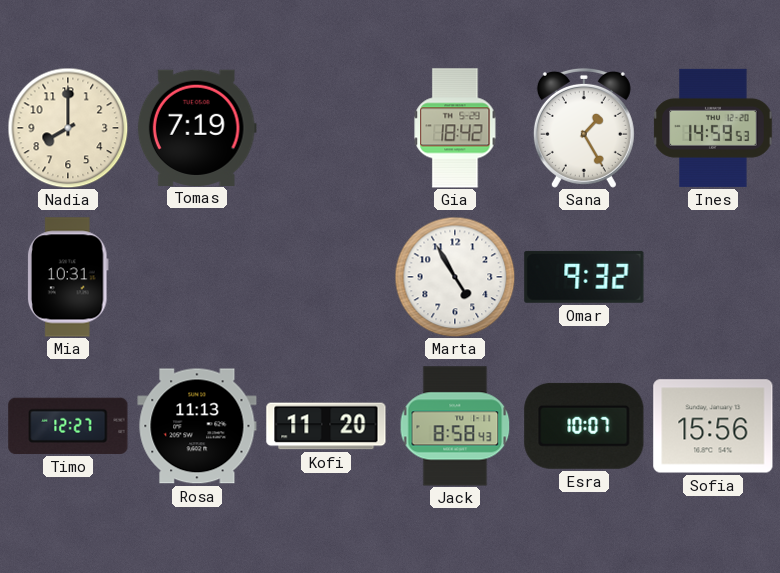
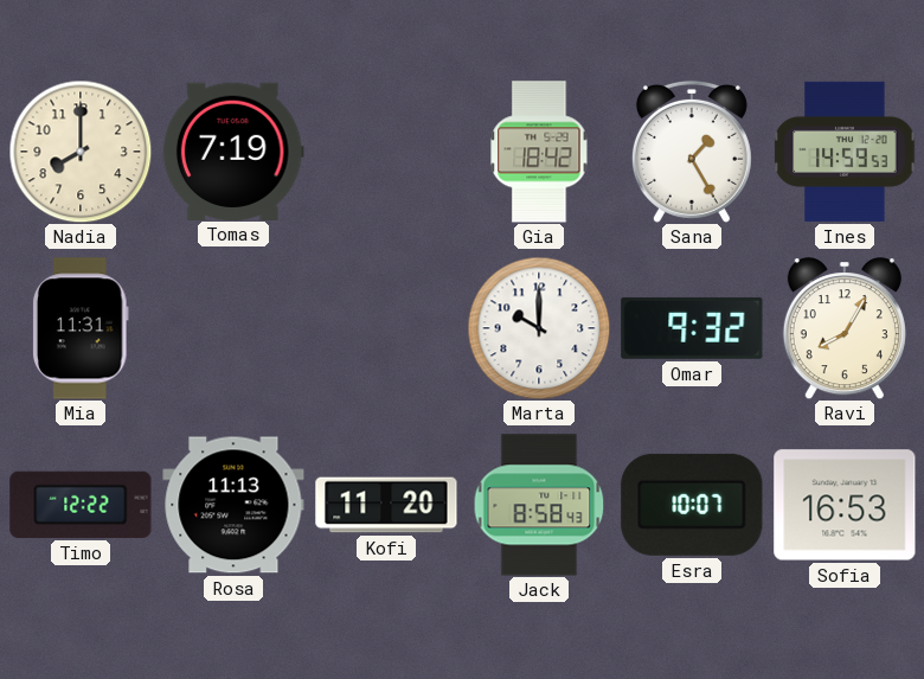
Mia: 10:31 -> 11:31 (81, 328)
Marta: 4:55 -> 10:00 (539, 328)
Ravi: none -> 8:05 (845, 328)
Timo: 12:27 -> 12:22 (81, 505)
Sofia: 15:56 -> 16:53 (845, 505)
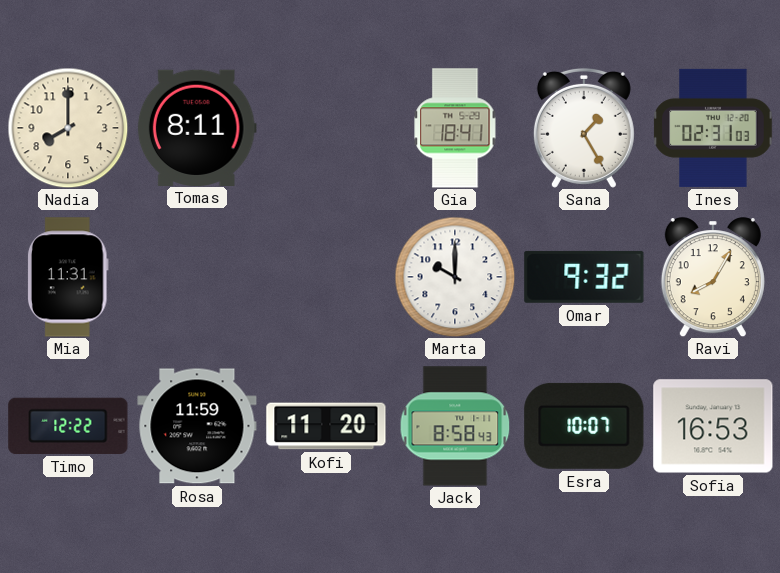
Tomas: 7:19 -> 8:11 (197, 127)
Gia: 18:42 -> 18:41 (455, 128)
Ines: 14:59 -> 02:31 (713, 128)
Rosa: 11:13 -> 11:59 (197, 426)
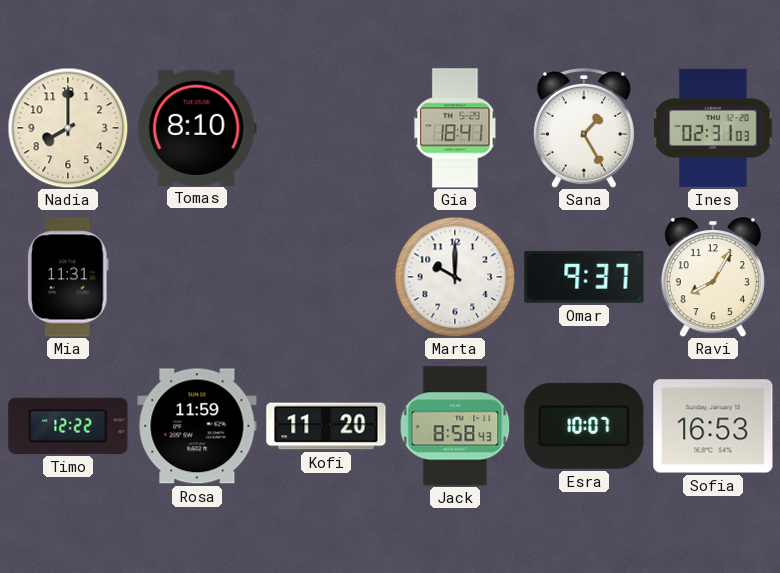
Tomas: 8:11 -> 8:10 (197, 127)
Omar: 9:32 -> 9:37 (584, 277)
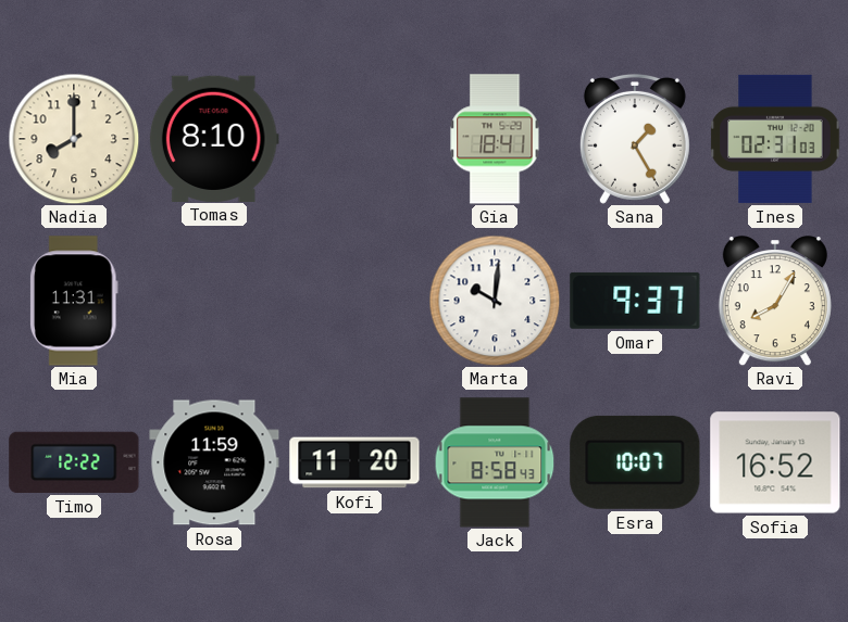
Marta: 10:00 -> 10:01 (495, 301)
Sofia: 16:53 -> 16:52 (775, 462)
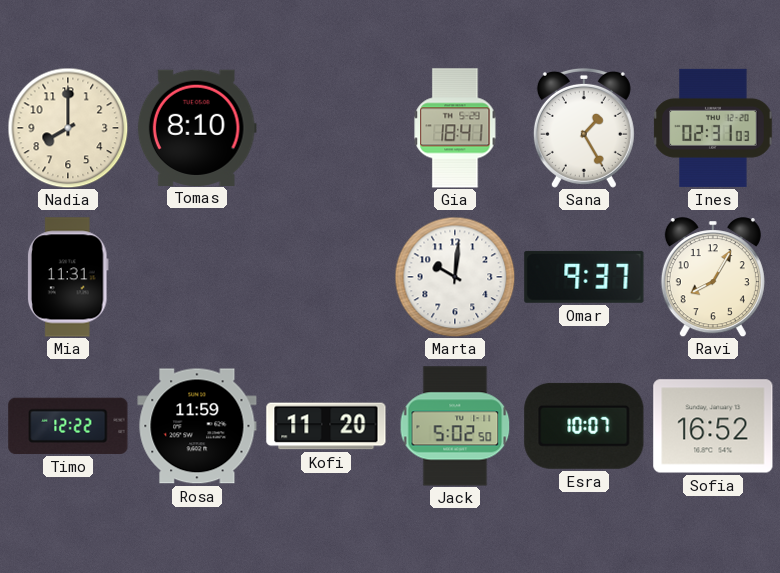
Jack: 8:58 -> 5:02 (455, 426)
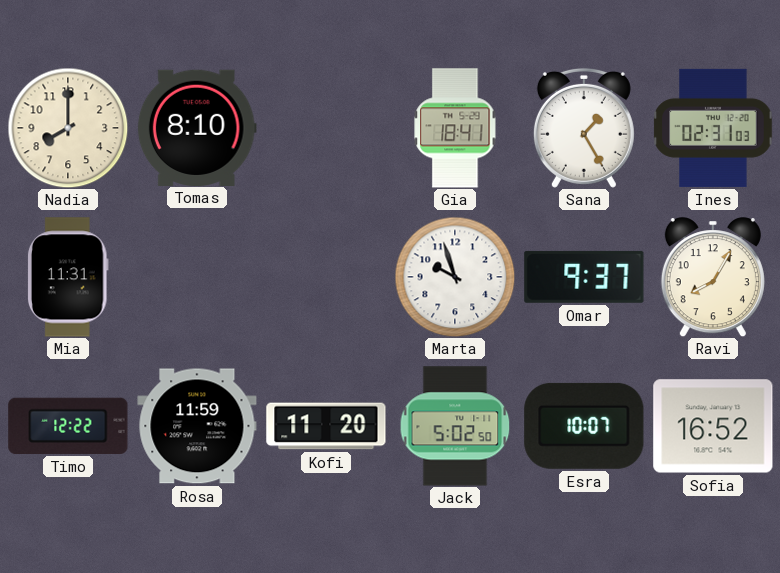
Marta: 10:01 -> 9:57 (455, 277)
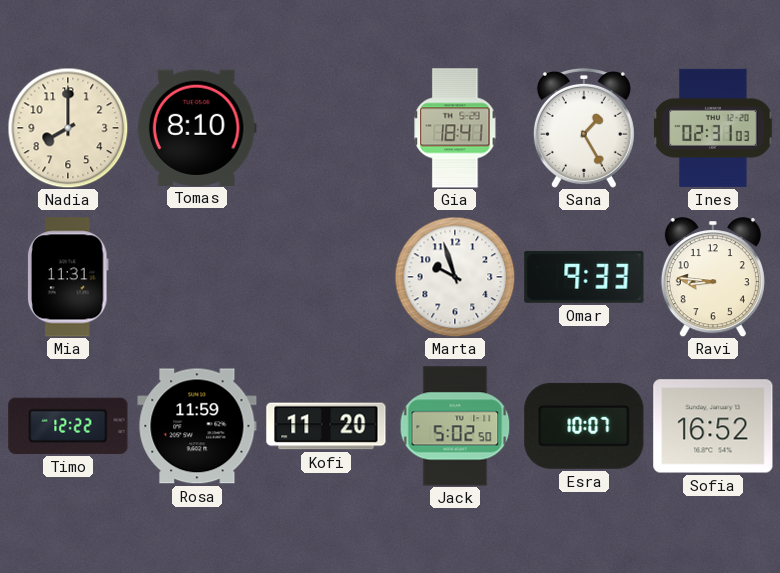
Omar: 9:37 -> 9:33 (584, 277)
Ravi: 8:05 -> 8:46 (713, 277)
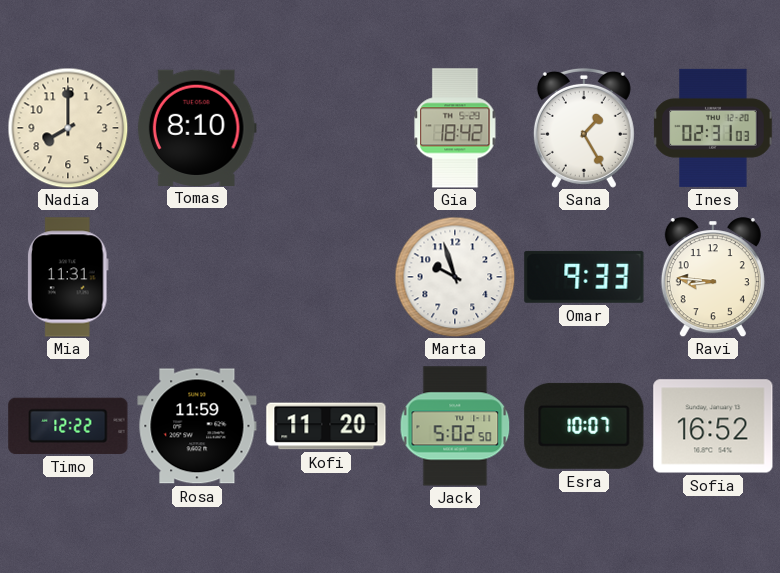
Gia: 18:41 -> 18:42 (455, 128)
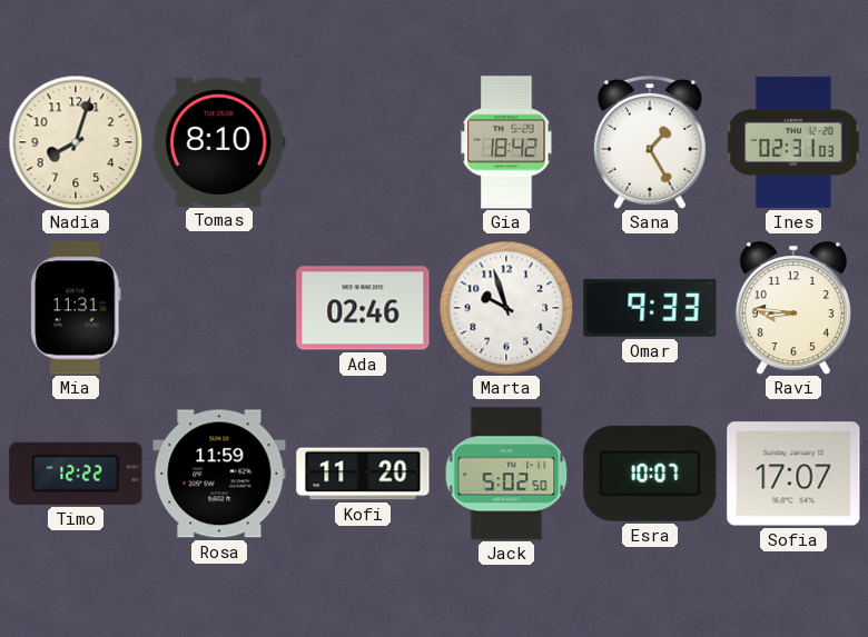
Nadia: 8:00 -> 8:03 (76, 142)
Ada: none -> 02:46 (363, 308)
Sofia: 16:52 -> 17:07 (793, 474)
